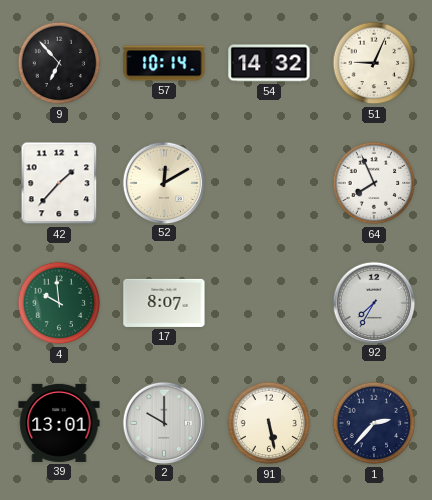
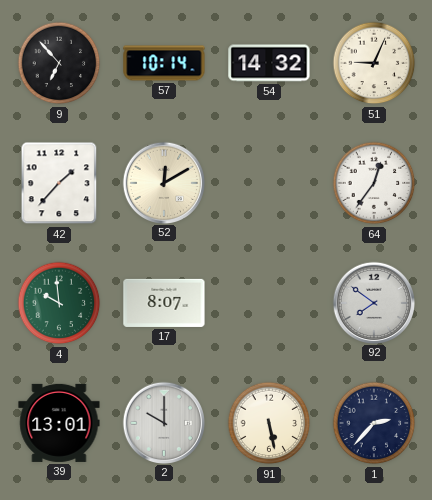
64: 7:56 -> 12:36 (374, 183)
92: 7:35 -> 7:51 (373, 302)
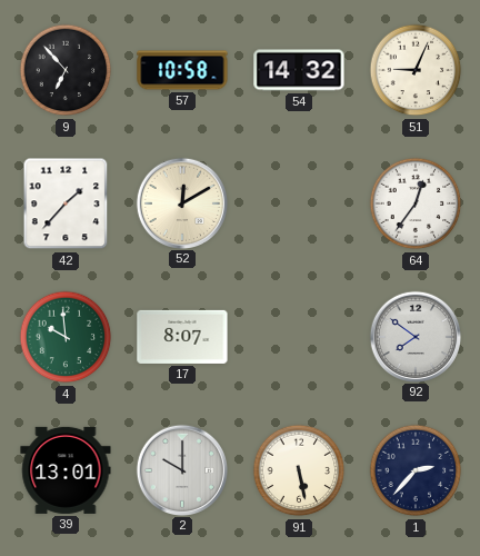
57: 10:14 -> 10:58 (182, 70)
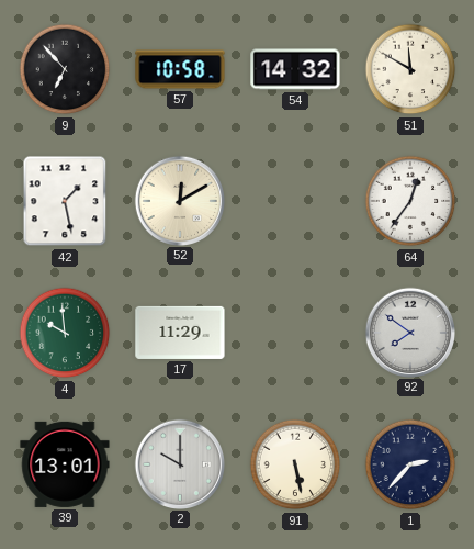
51: 9:04 -> 11:50 (410, 69)
42: 1:37 -> 1:28 (65, 201)
17: 8:07 -> 11:29 (180, 333)
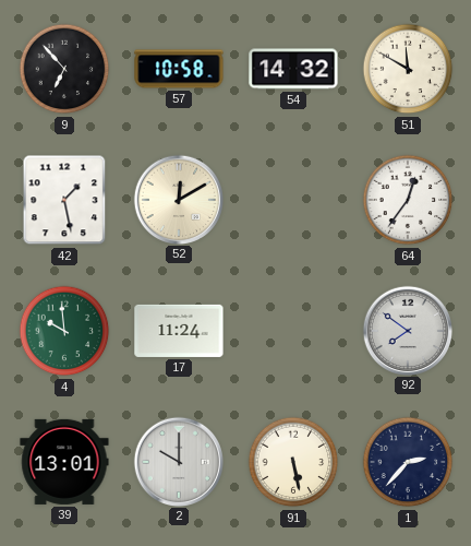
17: 11:29 -> 11:24 (179, 331)
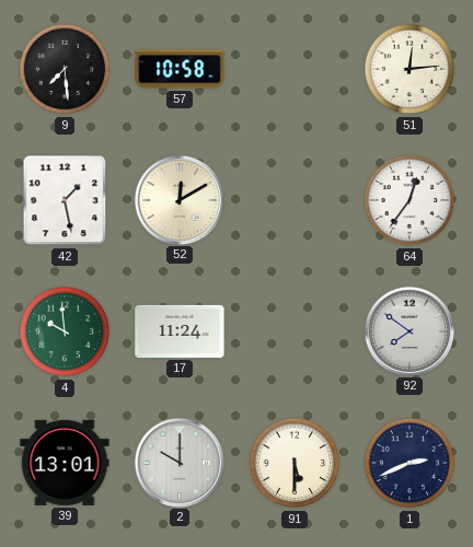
9: 6:53 -> 7:29 (65, 69)
54: 14:32 -> none (293, 69)
51: 11:50 -> 12:14 (409, 69)
91: 5:28 -> 5:30 (295, 463)
1: 2:37 -> 2:41 (409, 463)
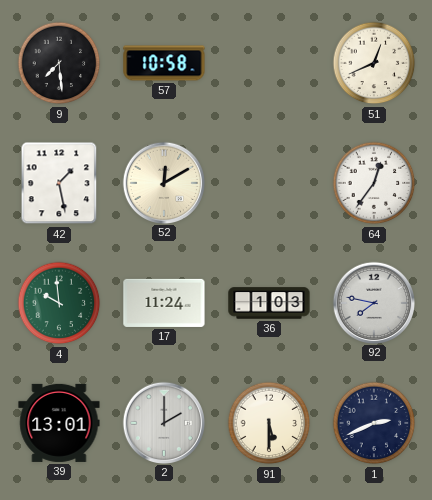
51: 12:14 -> 12:41 (374, 63)
36: none -> 1:03 (269, 303)
92: 7:51 -> 7:47 (373, 302)
2: 10:00 -> 2:00 (163, 422)
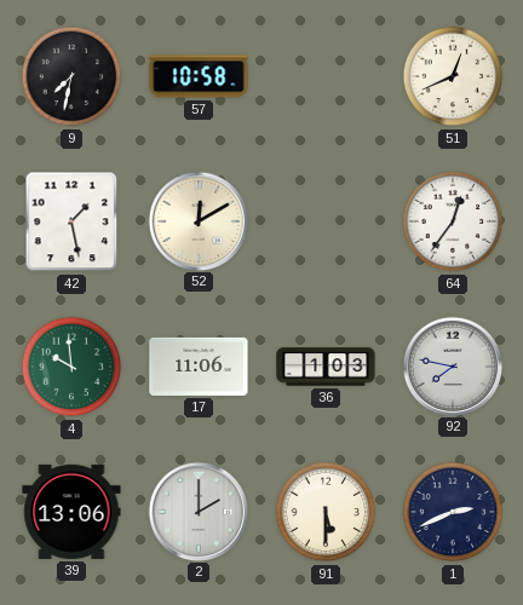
9: 7:29 -> 7:32 (71, 76)
17: 11:24 -> 11:06 (199, 367)
39: 13:01 -> 13:06 (71, 512)
